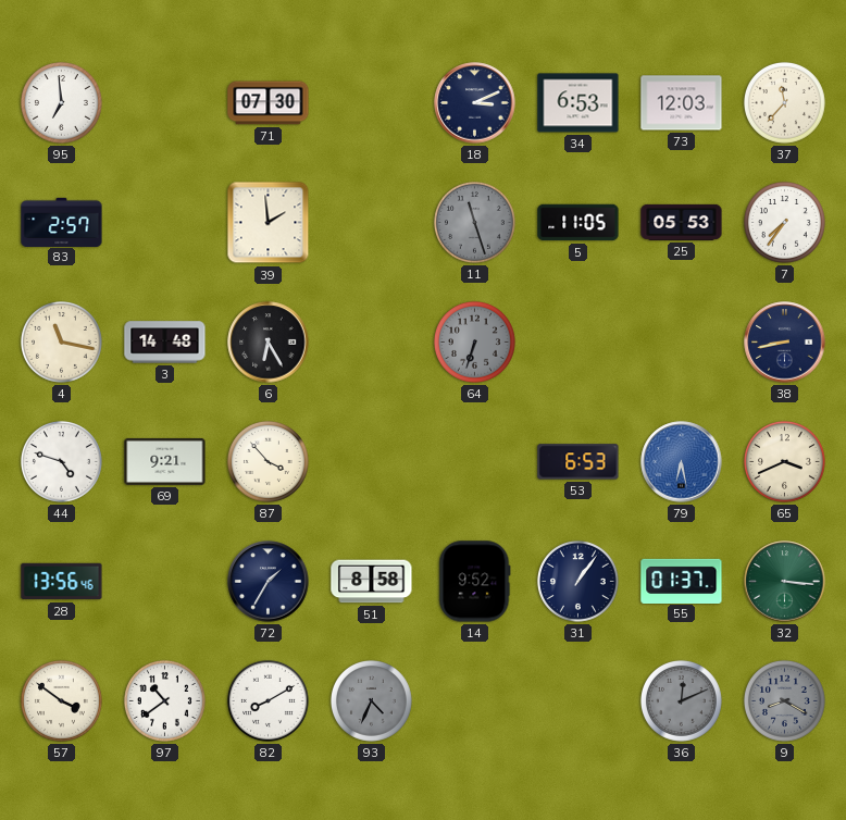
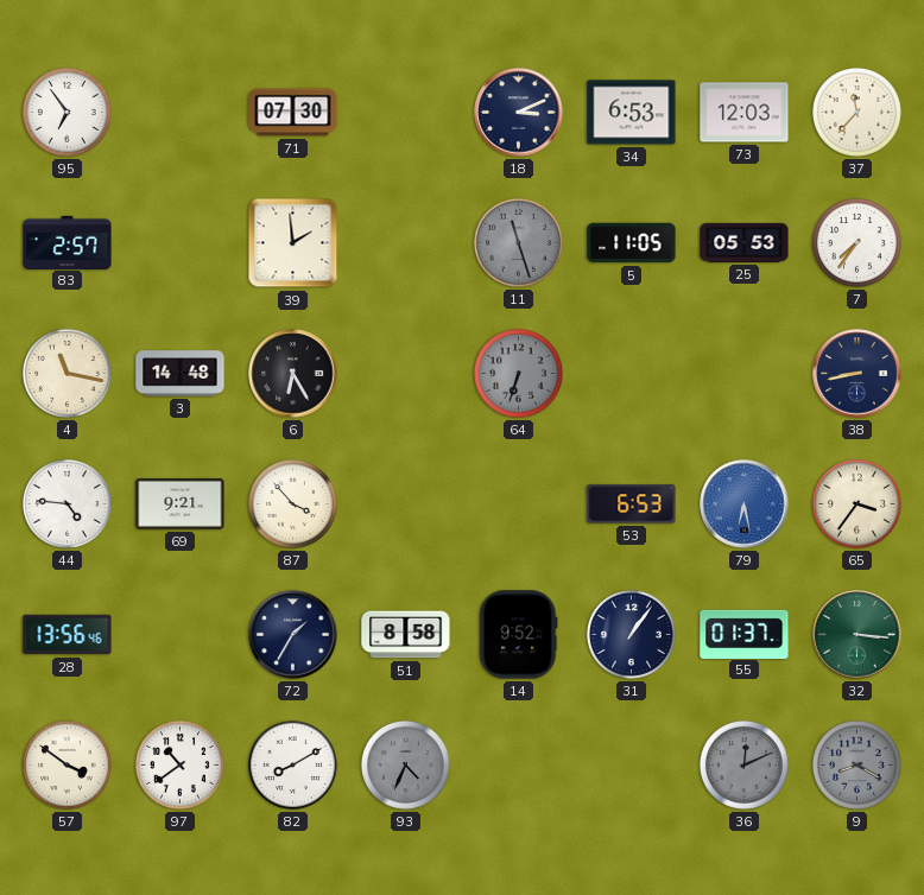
95: 6:59 -> 6:54 (67, 112)
44: 4:48 -> 4:46 (67, 503)
65: 3:41 -> 3:36 (856, 503)
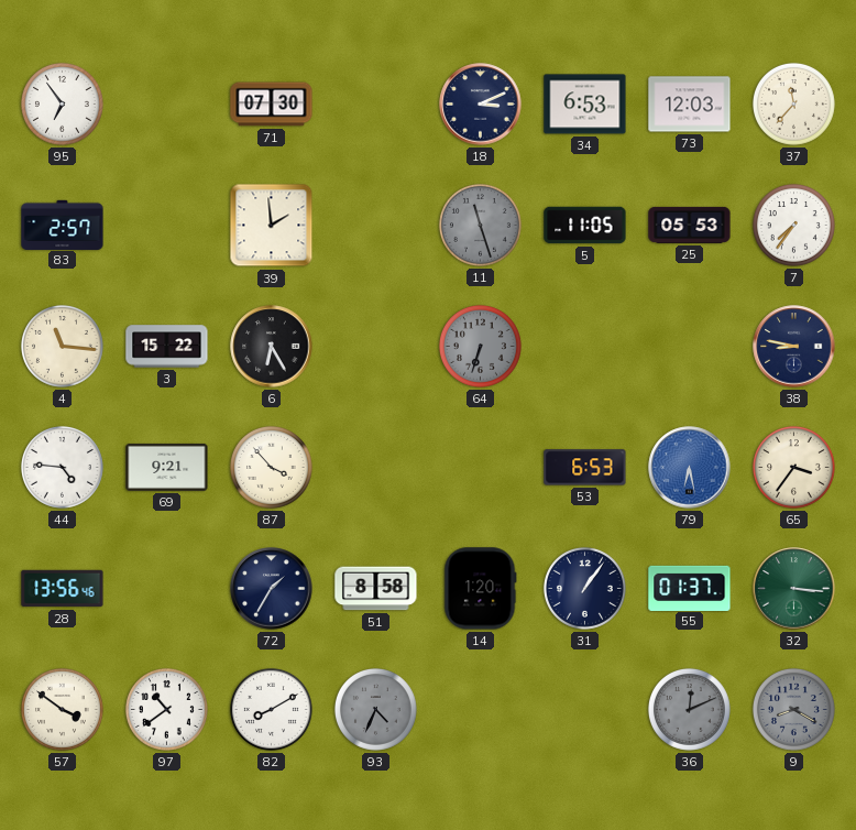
4: 11:17 -> 11:16 (62, 346)
3: 14:48 -> 15:22 (167, 347)
38: 8:43 -> 8:47 (794, 347)
14: 9:52 -> 1:20 (481, 589)
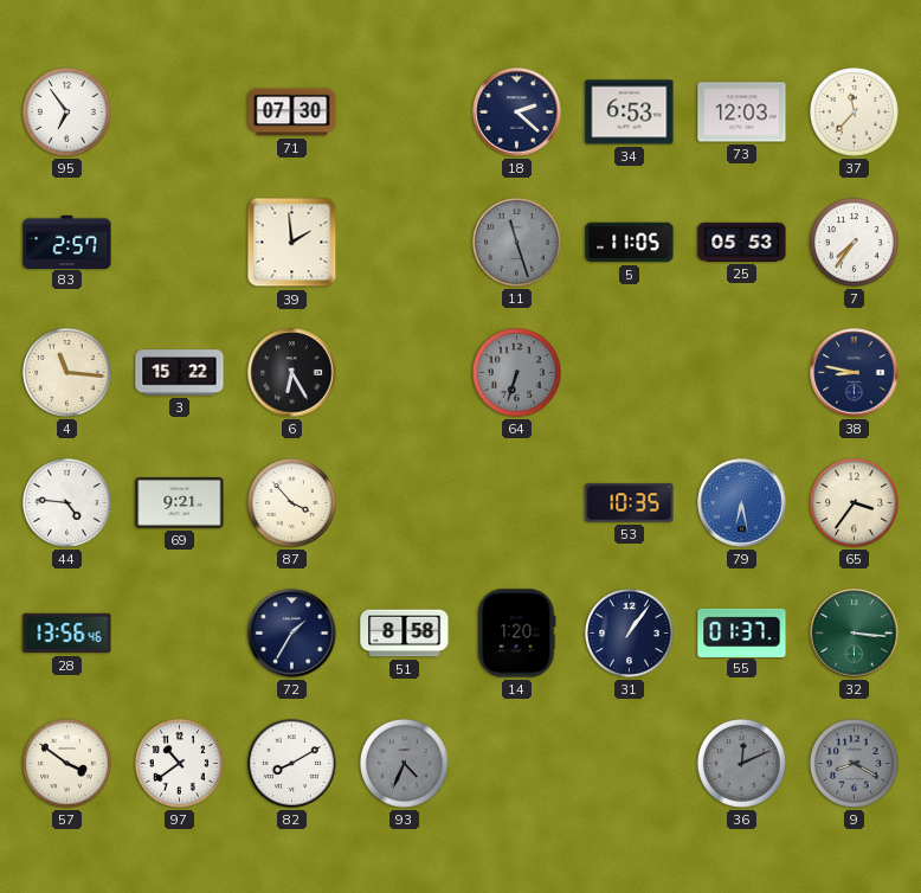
18: 3:11 -> 2:22 (517, 113)
53: 6:53 -> 10:35 (630, 503)
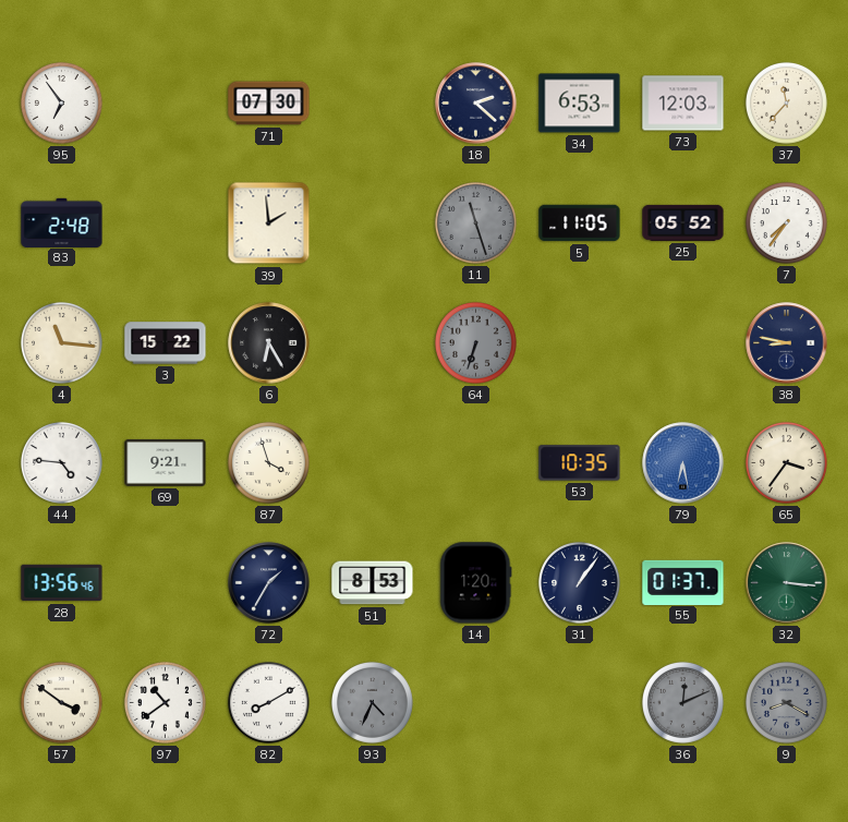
83: 2:57 -> 2:48 (62, 222)
25: 05:53 -> 05:52 (683, 222)
87: 3:53 -> 3:57 (268, 462)
51: 8:58 -> 8:53 (373, 583)
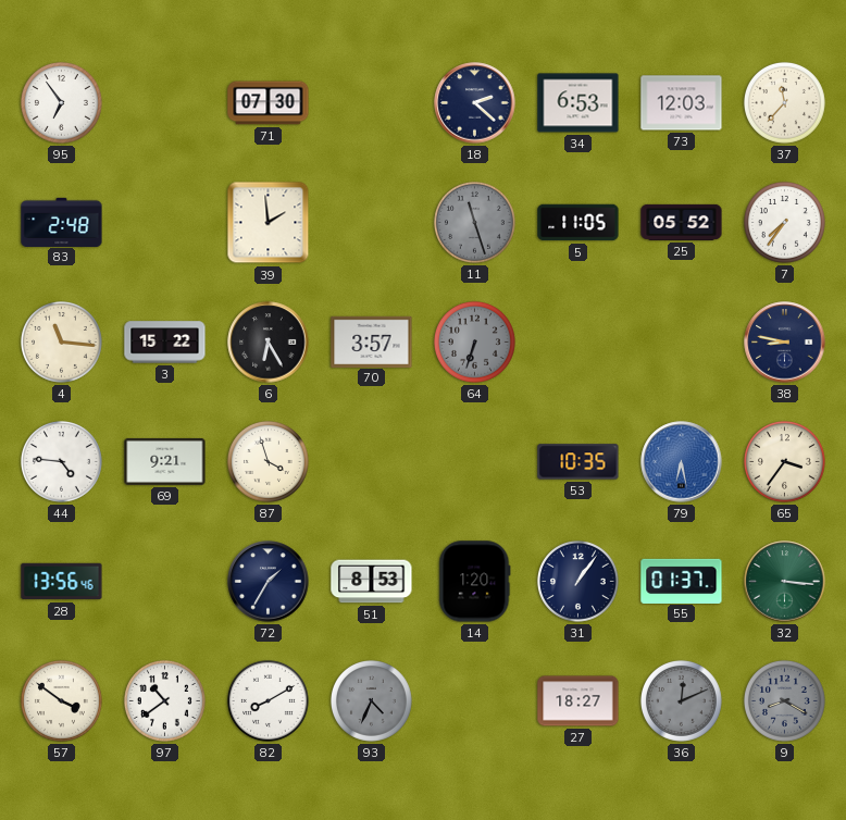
70: none -> 3:57 (372, 341)
27: none -> 18:27 (578, 701)
